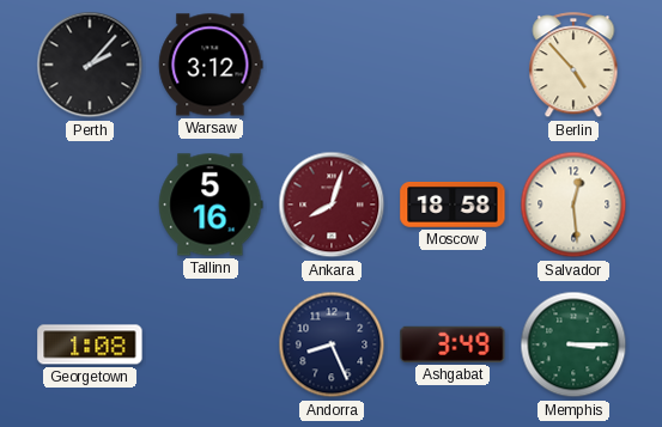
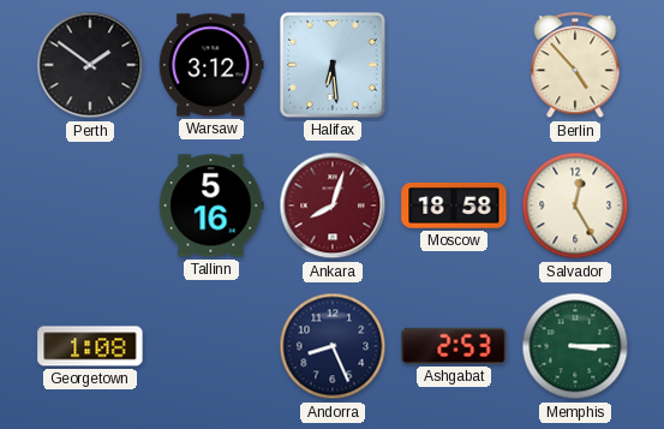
Perth: 2:07 -> 1:51 (90, 65)
Halifax: none -> 6:29 (334, 66)
Salvador: 12:29 -> 12:25 (575, 205)
Ashgabat: 3:49 -> 2:53 (454, 346)
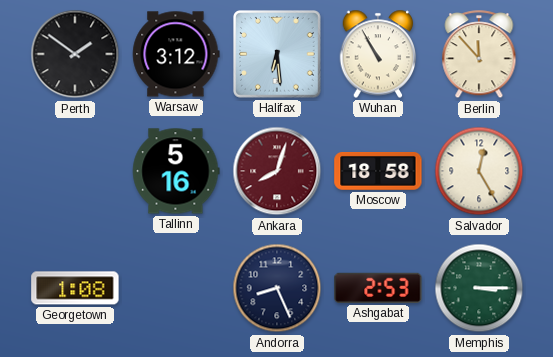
Wuhan: none -> 10:55 (378, 54)
Berlin: 4:53 -> 11:53 (479, 55)
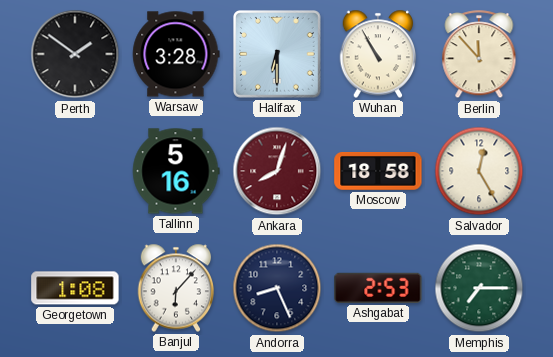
Warsaw: 3:12 -> 3:28 (176, 54)
Halifax: 6:29 -> 6:30 (278, 55)
Banjul: none -> 6:07 (176, 288)
Memphis: 3:15 -> 7:15 (479, 288)
